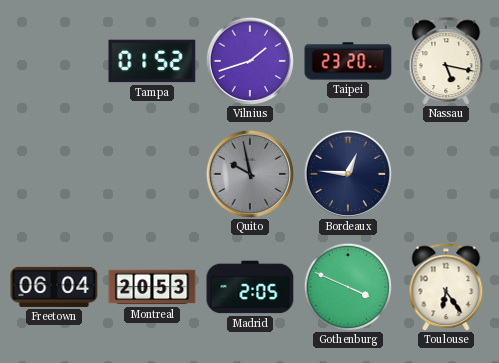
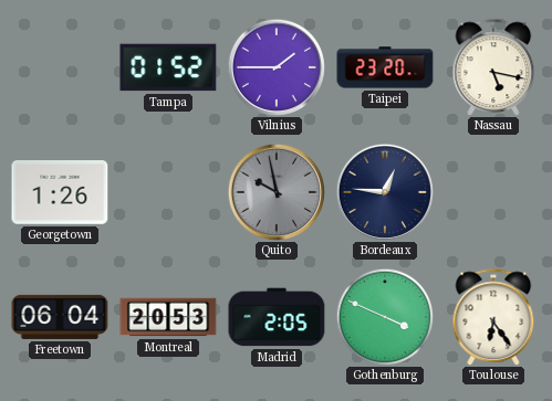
Vilnius: 1:42 -> 1:45 (277, 67)
Georgetown: none -> 1:26 (60, 193)
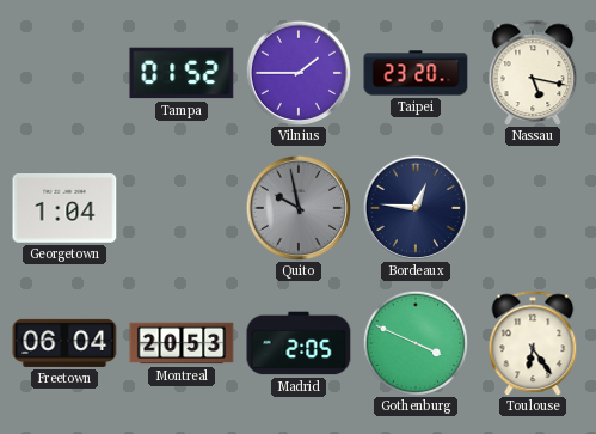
Georgetown: 1:26 -> 1:04 (64, 209)
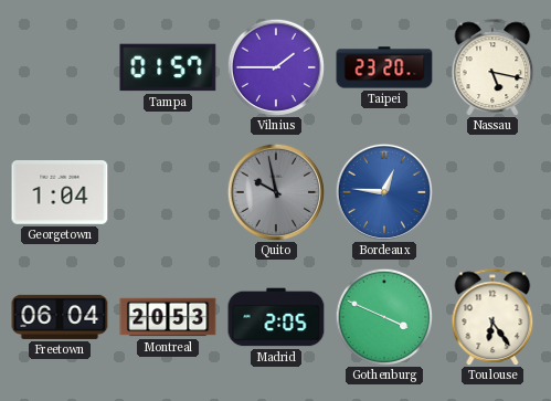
Tampa: 01:52 -> 01:57 (168, 67)
Bordeaux dial: navy -> blue (384, 192)
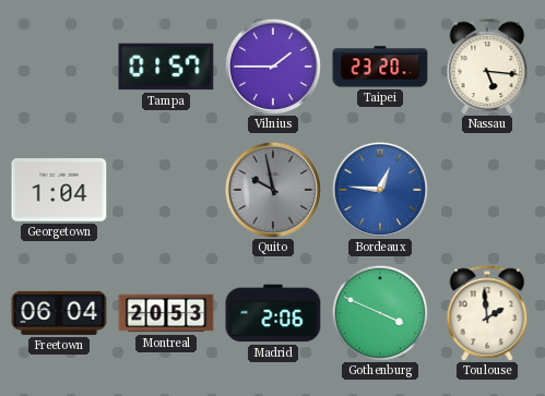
Nassau: 5:17 -> 5:16 (487, 67)
Madrid: 2:05 -> 2:06 (273, 313)
Toulouse: 6:24 -> 1:59 (487, 313)
